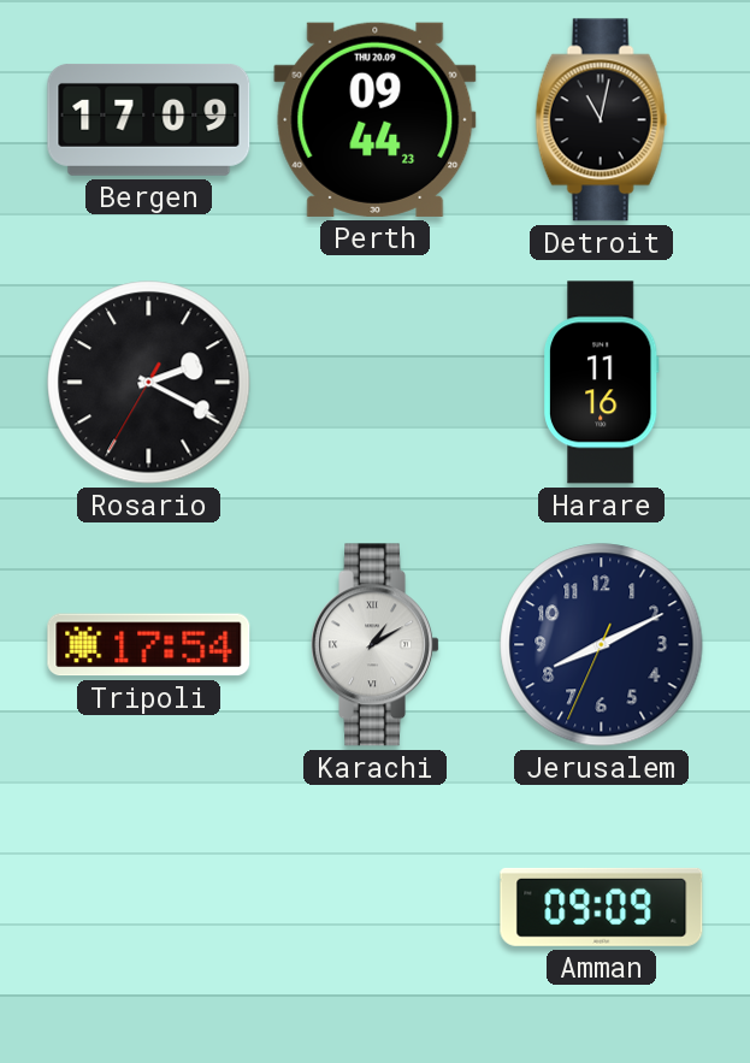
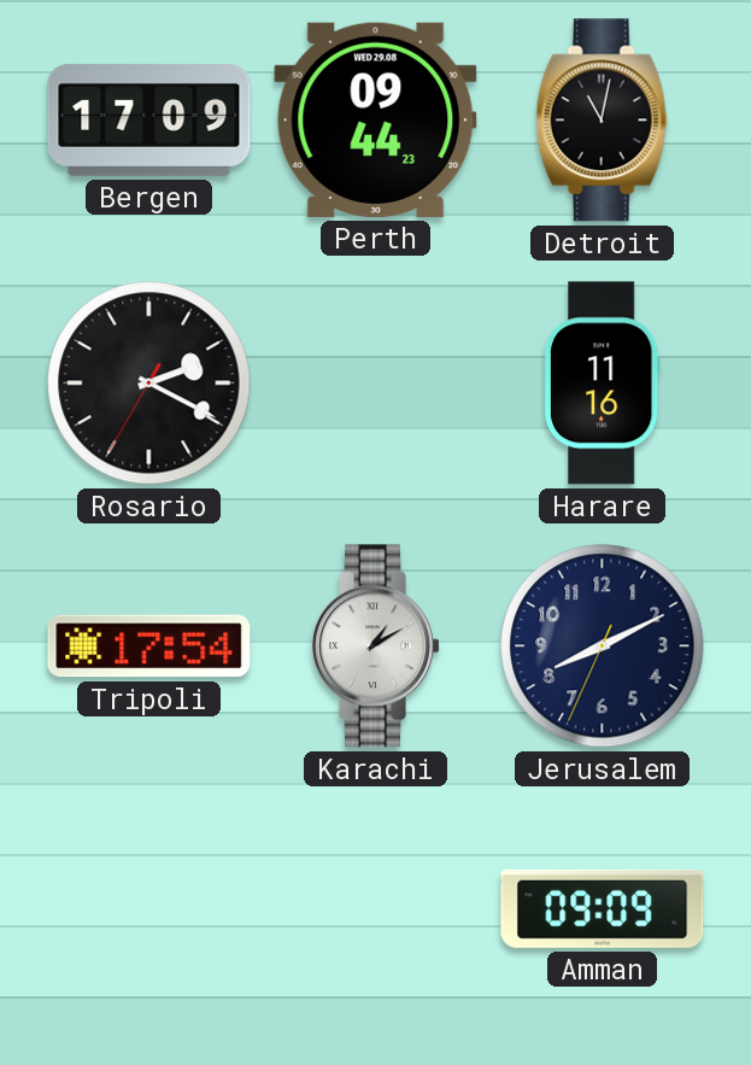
Perth date: THU 20.09 -> WED 29.08 (376, 119)
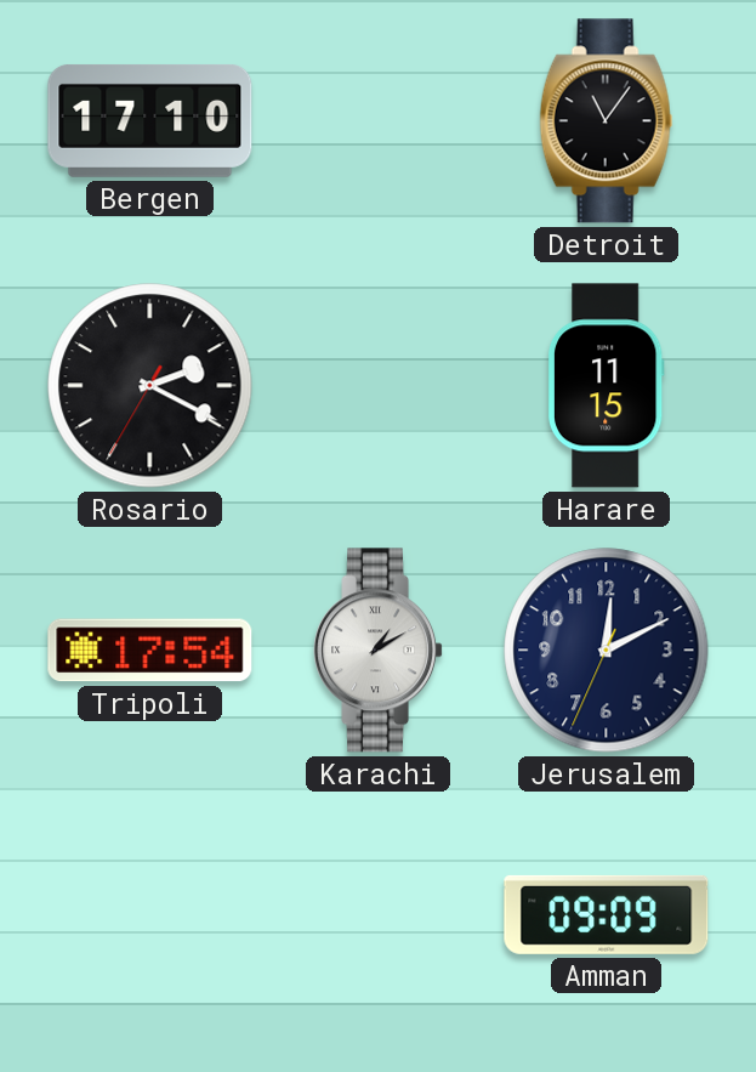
Bergen: 17:09 -> 17:10 (150, 120)
Perth: 09:44 -> none (376, 119)
Detroit: 11:02 -> 11:06 (607, 121)
Harare: 11:16 -> 11:15 (606, 386)
Jerusalem: 8:10 -> 12:10 (607, 651)
